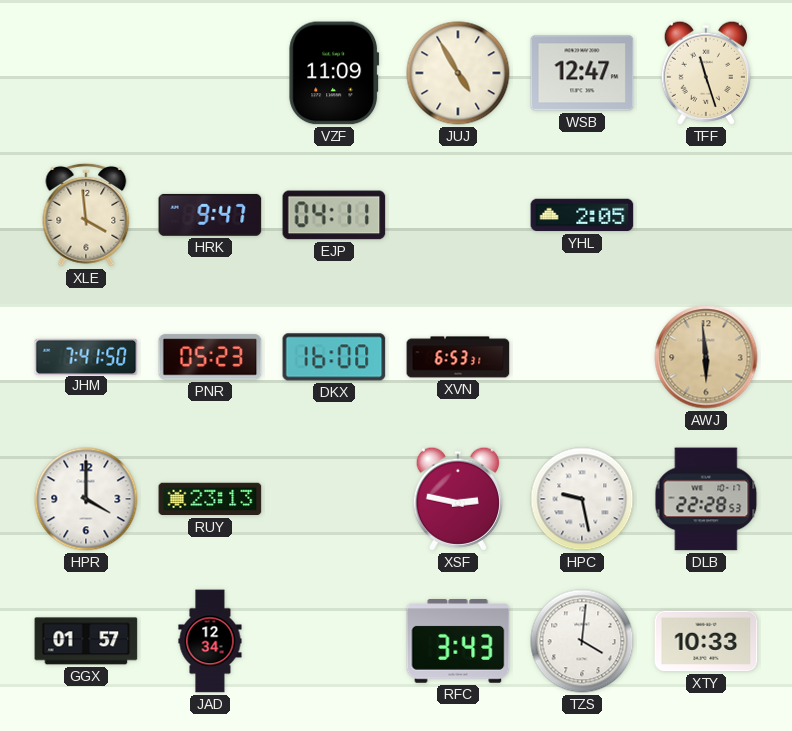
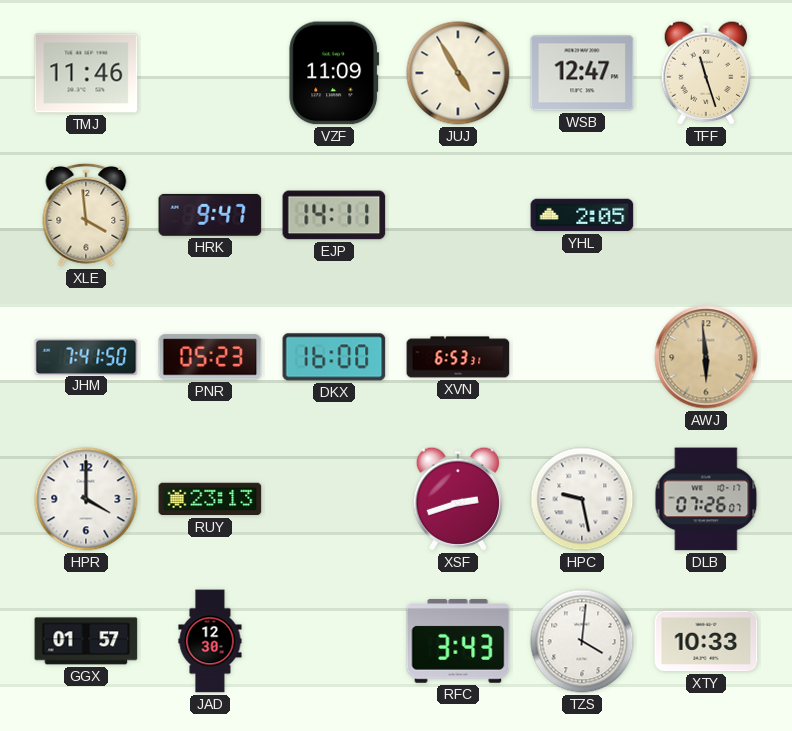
TMJ: none -> 11:46 (86, 73)
EJP: 04:11 -> 14:11 (334, 215)
XSF: 2:47 -> 2:42 (457, 499)
DLB: 22:28 -> 07:26 (706, 499)
JAD: 12:34 -> 12:30 (210, 641)
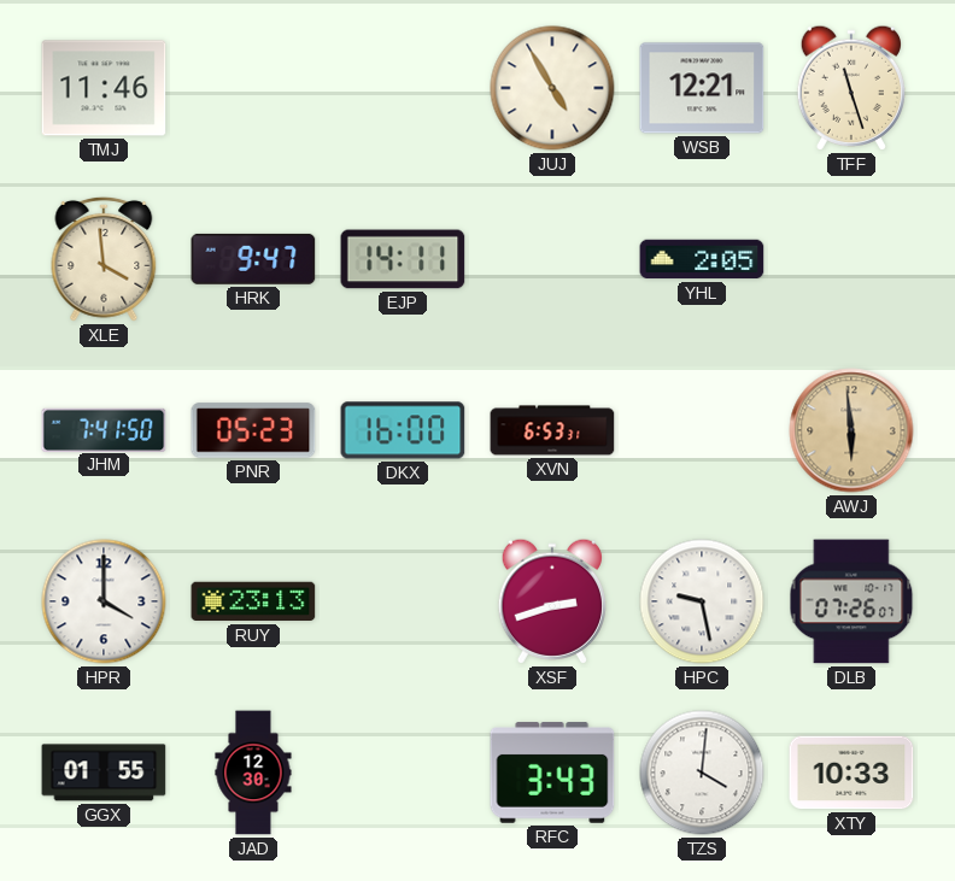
VZF: 11:09 -> none (334, 73)
WSB: 12:47 -> 12:21 (702, 88)
GGX: 01:57 -> 01:55 (104, 773)
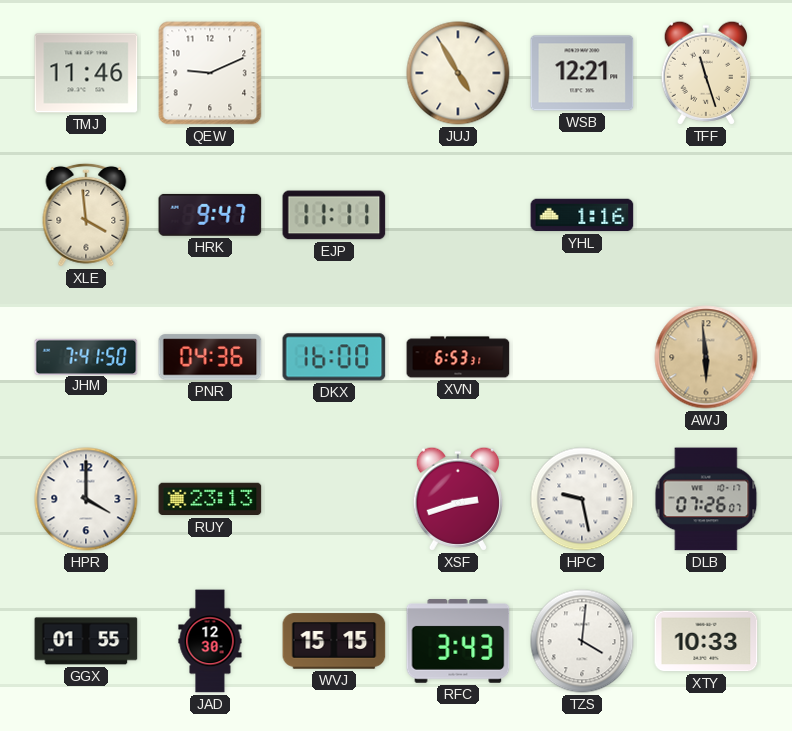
QEW: none -> 9:11 (210, 73)
EJP: 14:11 -> 11:11 (334, 215)
YHL: 2:05 -> 1:16 (582, 215)
PNR: 05:23 -> 04:36 (210, 357)
WVJ: none -> 15:15 (334, 641)
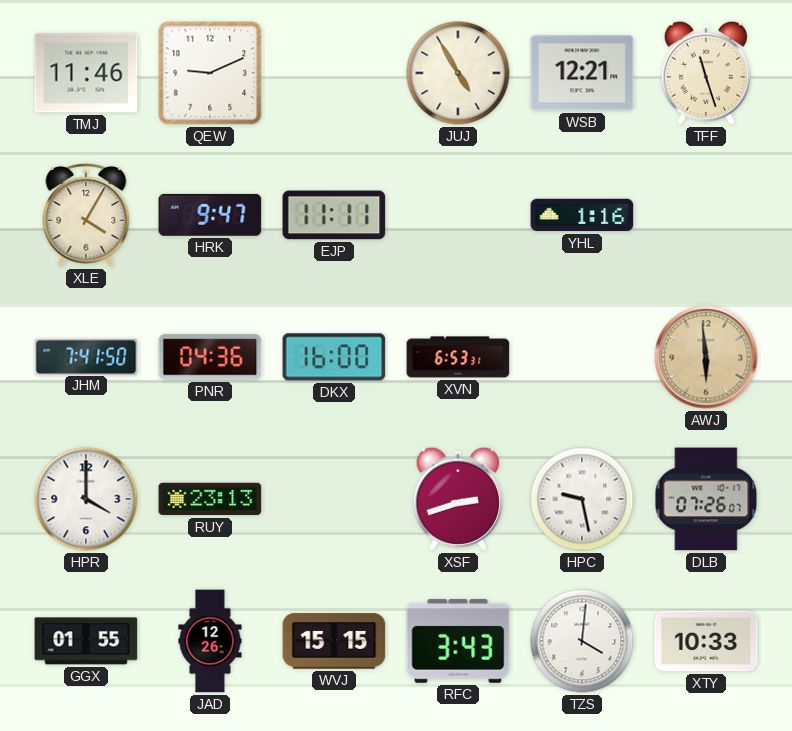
XLE: 3:59 -> 4:05 (86, 215)
JAD: 12:30 -> 12:26 (210, 641)
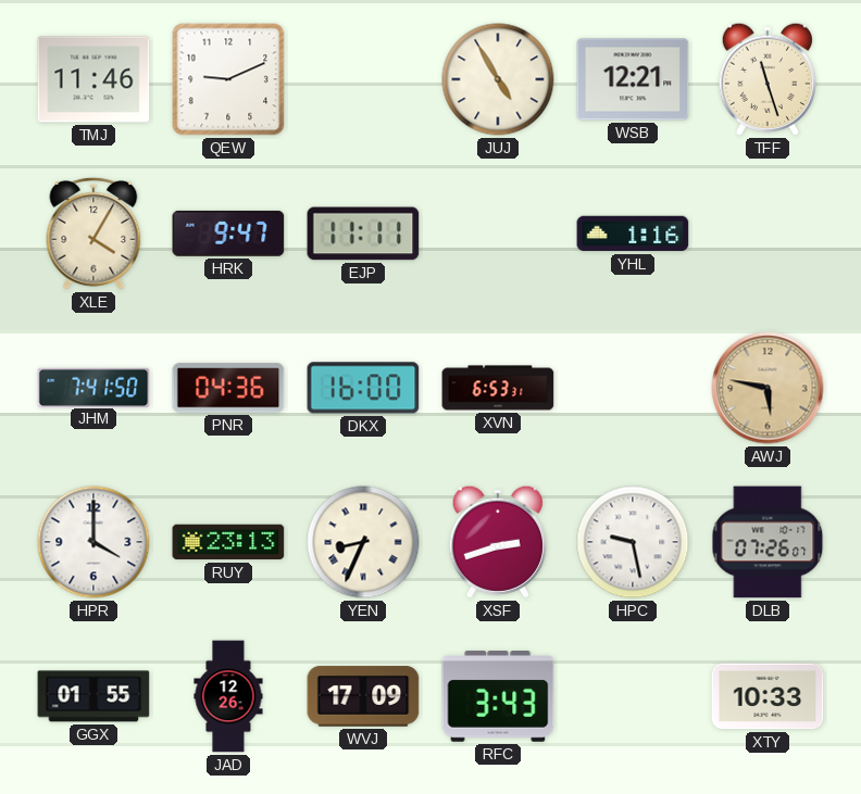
AWJ: 5:59 -> 5:47 (768, 388)
YEN: none -> 8:34 (363, 542)
WVJ: 15:15 -> 17:09 (363, 696)
TZS: 4:01 -> none (582, 641)
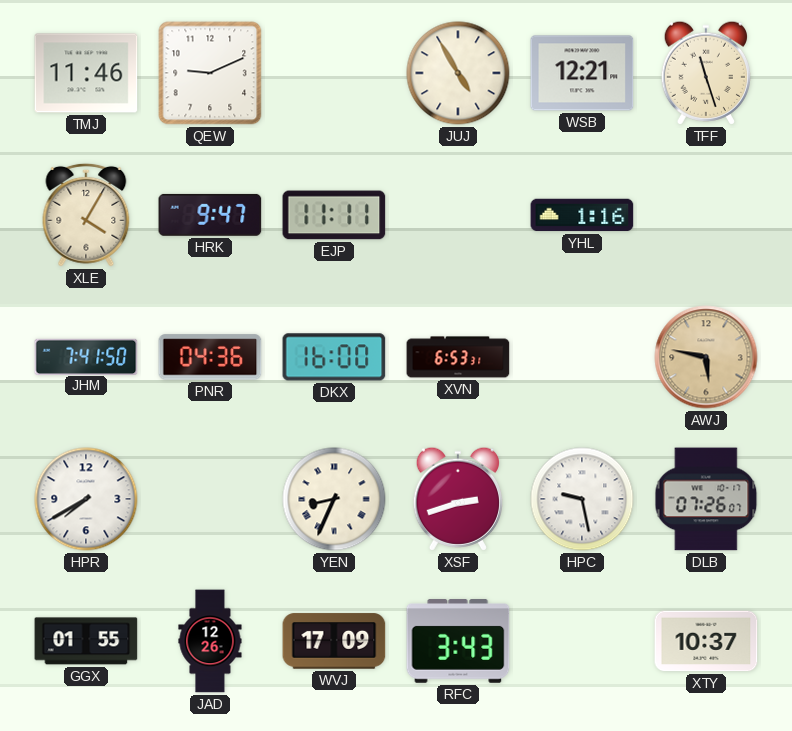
HPR: 4:00 -> 7:40 (86, 499)
RUY: 23:13 -> none (228, 542)
XTY: 10:33 -> 10:37 (706, 641)
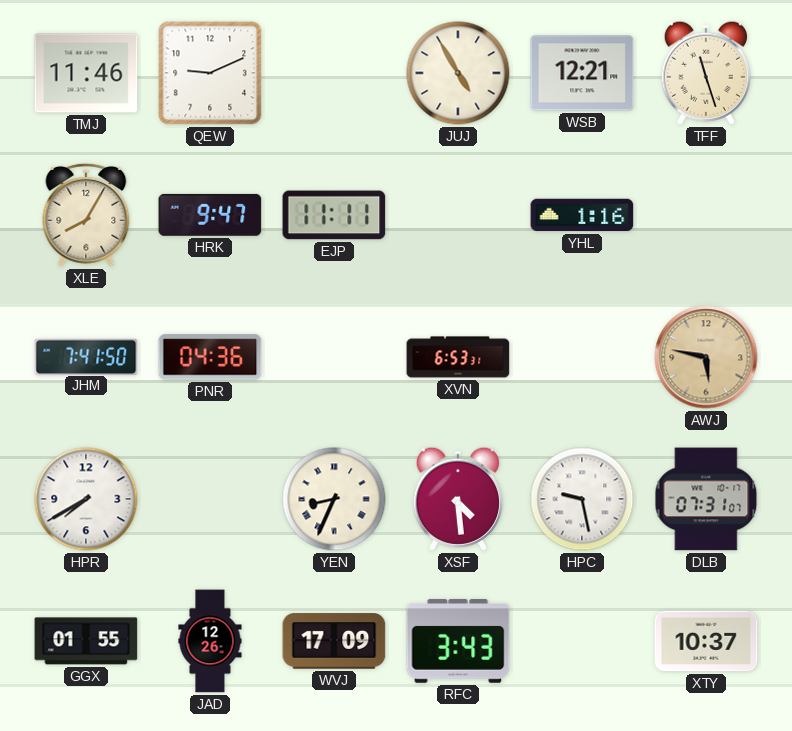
XLE: 4:05 -> 8:05 (86, 215)
DKX: 16:00 -> none (334, 357)
XSF: 2:42 -> 4:29 (457, 499)
DLB: 07:26 -> 07:31 (706, 499)
